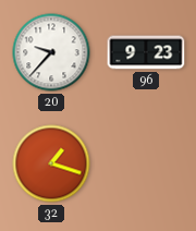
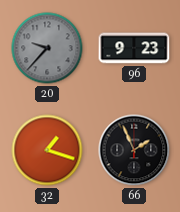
20 dial: white -> grey (47, 48)
66: none -> 1:56 (134, 150)
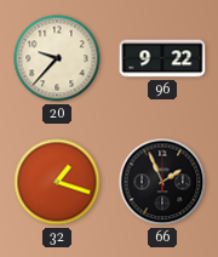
20 dial: grey -> cream (57, 58)
96: 9:23 -> 9:22 (162, 58)
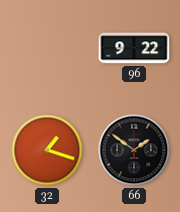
20: 9:37 -> none (57, 58)
66: 1:56 -> 1:51 (134, 150)
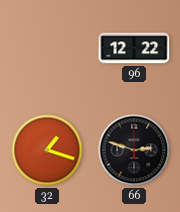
96: 9:22 -> 12:22 (134, 48)
66: 1:51 -> 2:48 (134, 150)
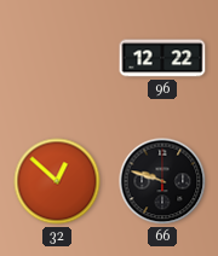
32: 1:18 -> 12:52 (57, 181)
66: 2:48 -> 9:48 (162, 181)
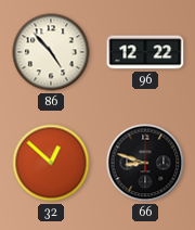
86: none -> 4:53 (51, 52)
66: 9:48 -> 8:48 (145, 163)
